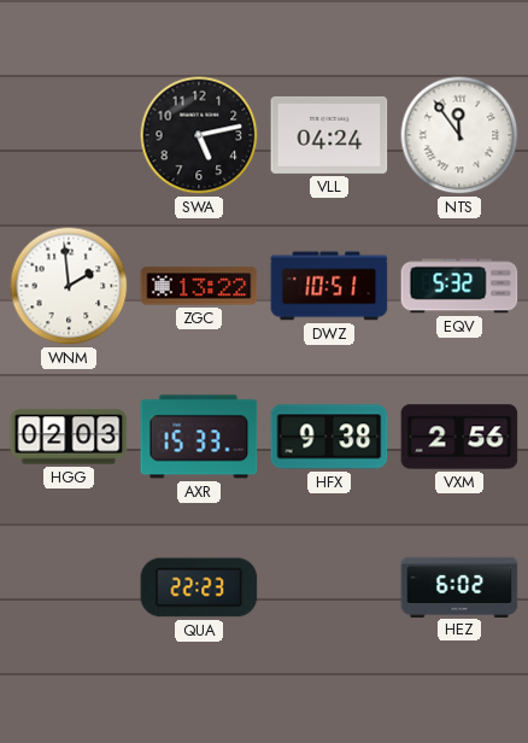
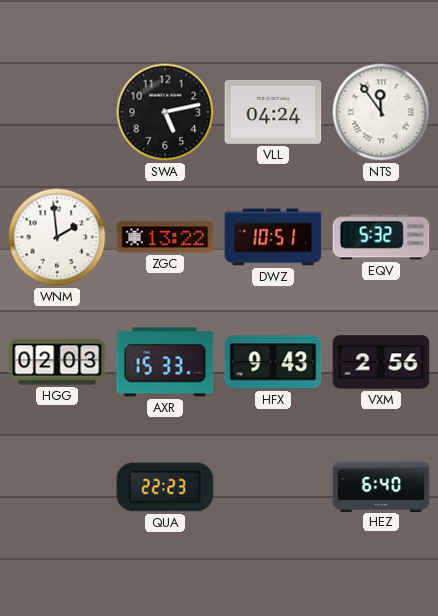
HFX: 9:38 -> 9:43 (273, 362)
HEZ: 6:02 -> 6:40 (381, 486)
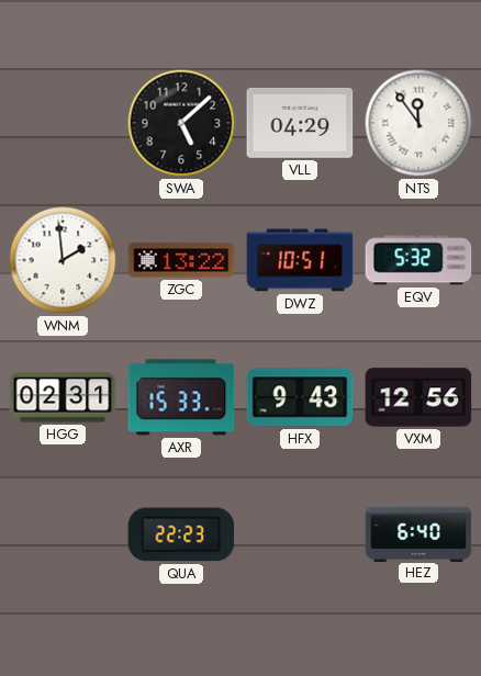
SWA: 5:13 -> 5:08 (181, 123)
VLL: 04:24 -> 04:29 (300, 123)
HGG: 02:03 -> 02:31 (63, 397)
VXM: 2:56 -> 12:56 (418, 397)
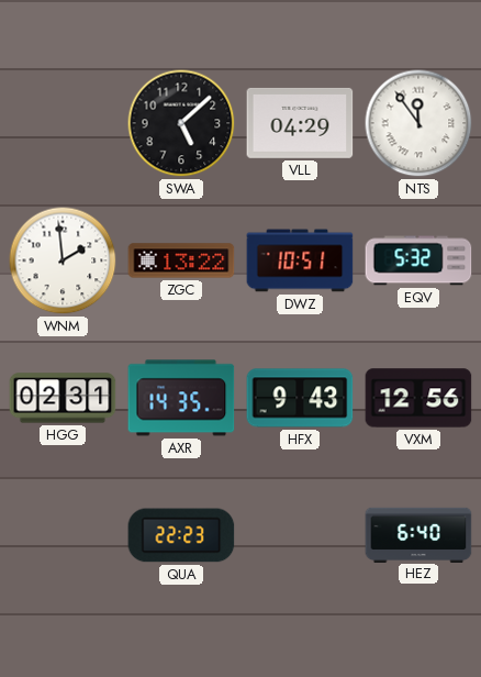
AXR: 15:33 -> 14:35 (181, 398)
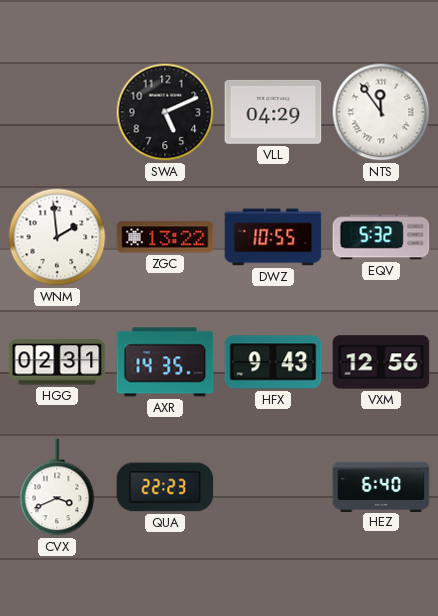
SWA: 5:08 -> 5:11 (165, 112)
DWZ: 10:51 -> 10:55 (273, 237)
CVX: none -> 3:41 (57, 487)
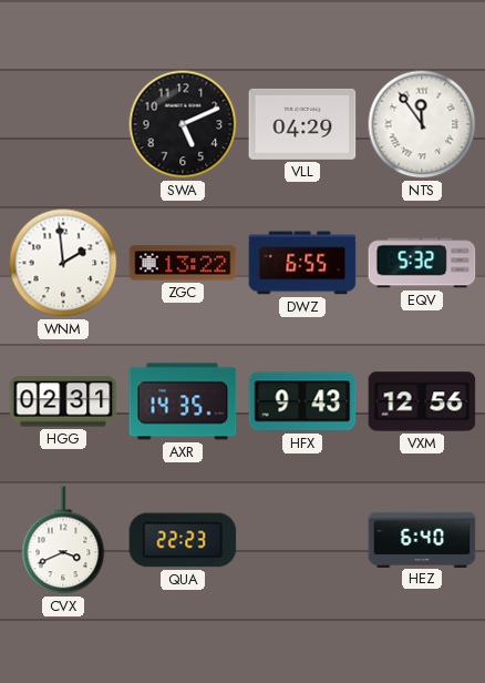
DWZ: 10:55 -> 6:55 (302, 263)
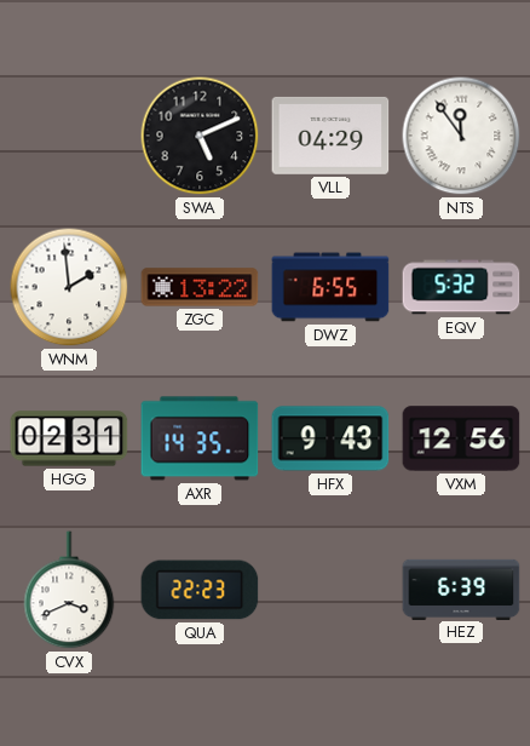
HEZ: 6:40 -> 6:39 (461, 589)
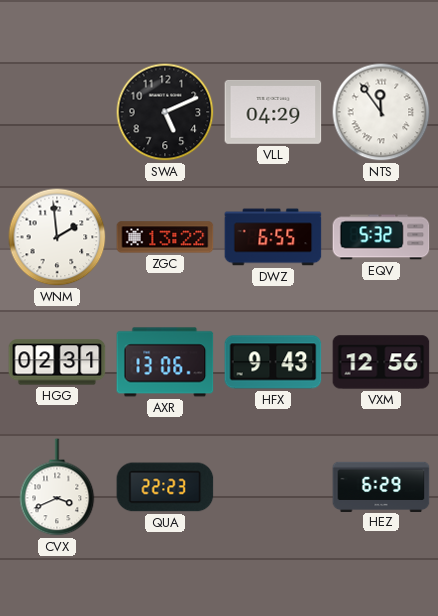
AXR: 14:35 -> 13:06 (165, 362)
HEZ: 6:39 -> 6:29 (381, 486)
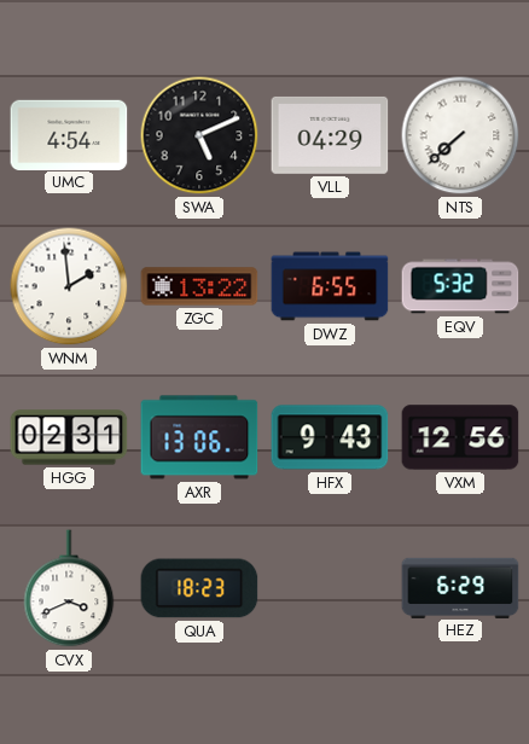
UMC: none -> 4:54 (69, 134)
NTS: 11:54 -> 7:38 (460, 135)
QUA: 22:23 -> 18:23 (199, 588)
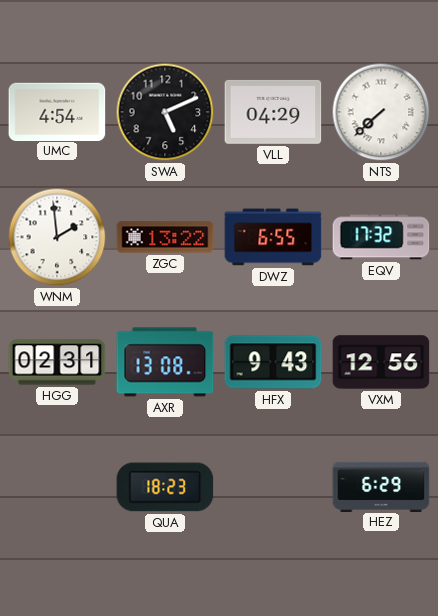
EQV: 5:32 -> 17:32 (381, 237)
AXR: 13:06 -> 13:08 (165, 362)
CVX: 3:41 -> none (69, 588)
